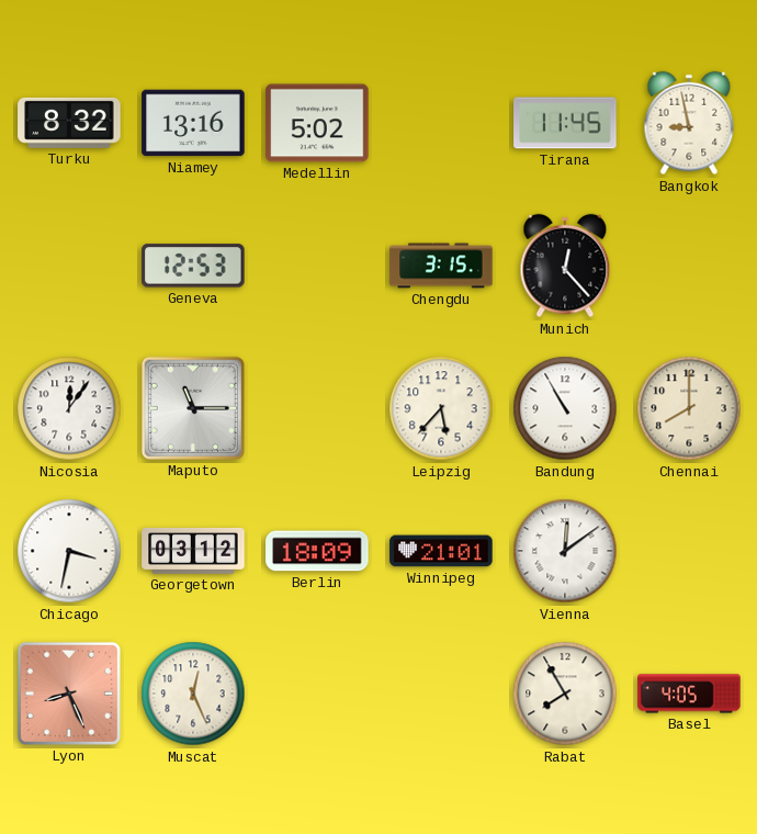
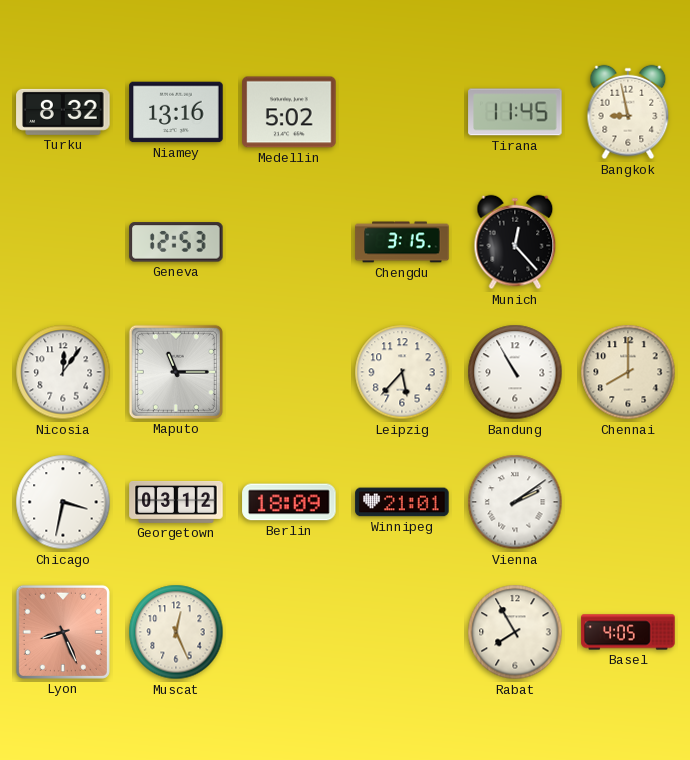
Vienna: 12:09 -> 2:09 (515, 502)
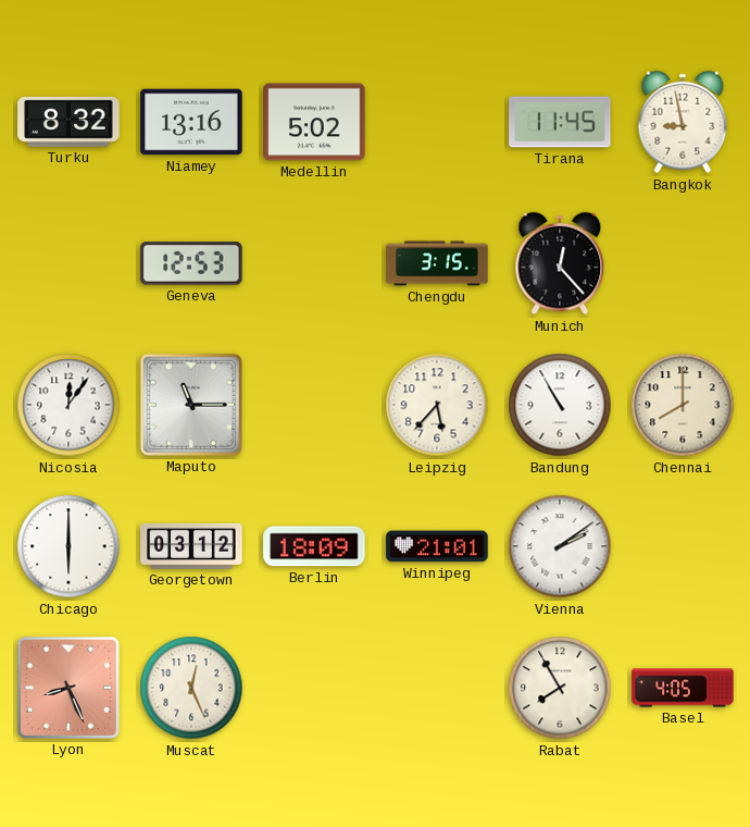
Chicago: 3:32 -> 6:00 (68, 546)
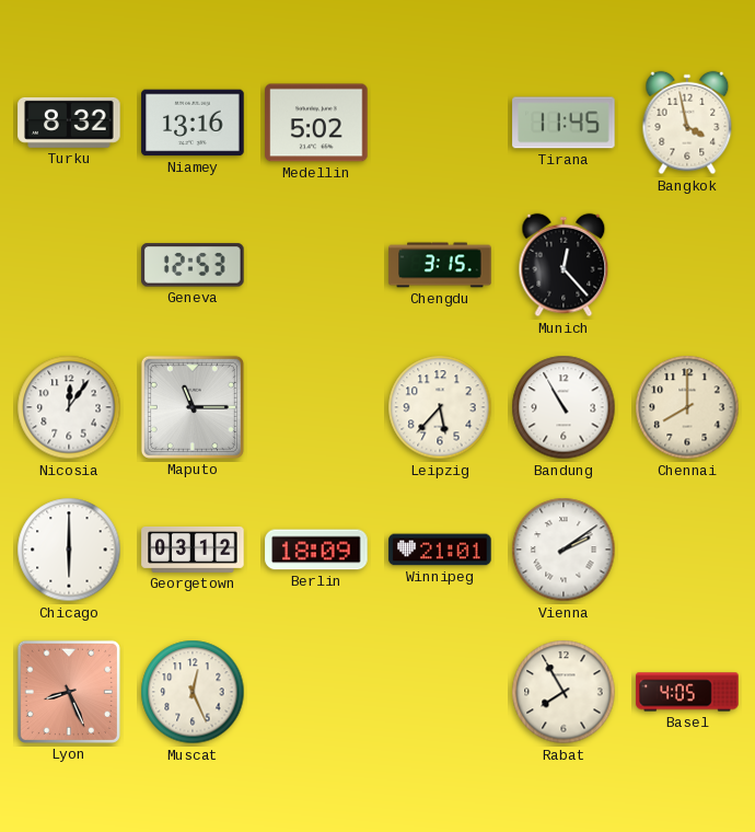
Bangkok: 8:58 -> 3:58 (687, 123)
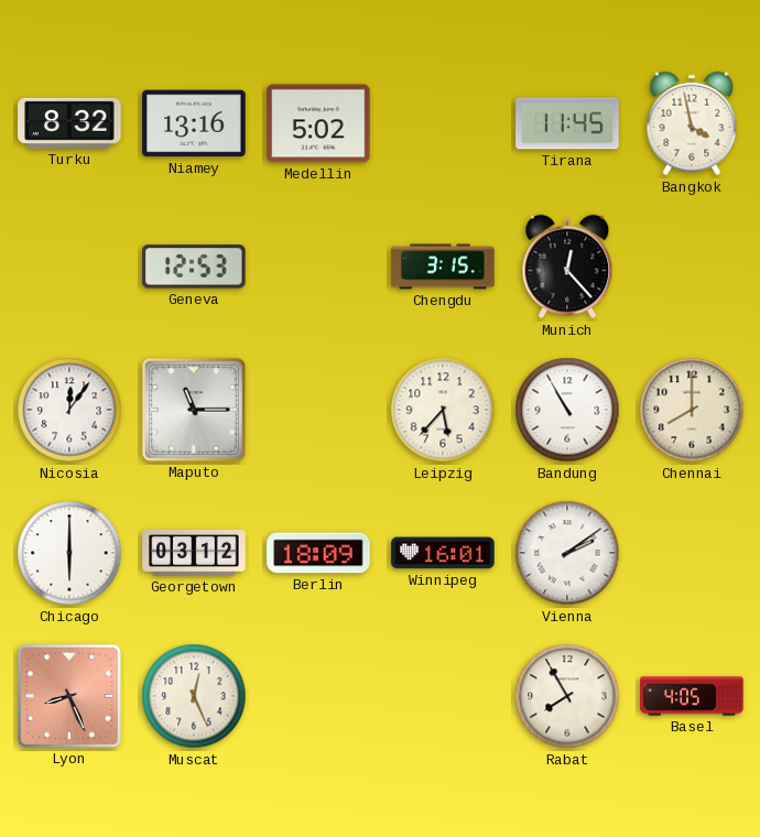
Winnipeg: 21:01 -> 16:01 (443, 553)
